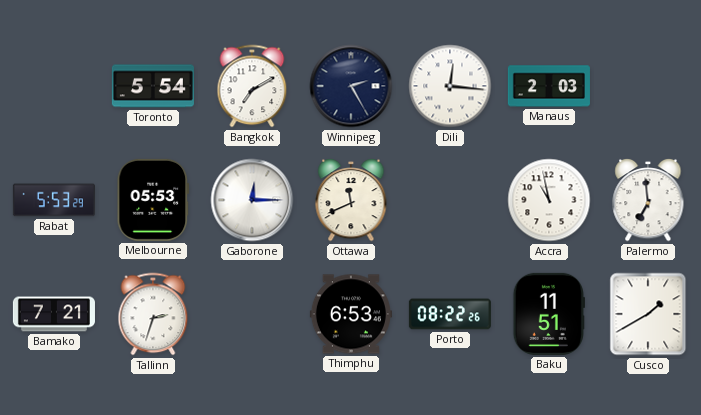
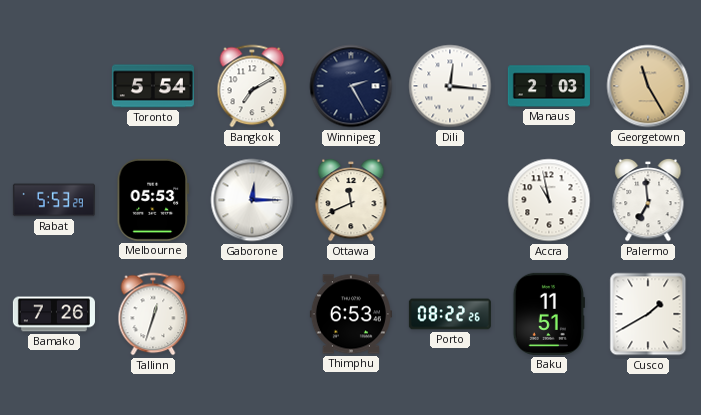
Georgetown: none -> 11:25 (648, 86)
Bamako: 7:21 -> 7:26 (54, 314)
Tallinn: 2:33 -> 12:33 (153, 314)
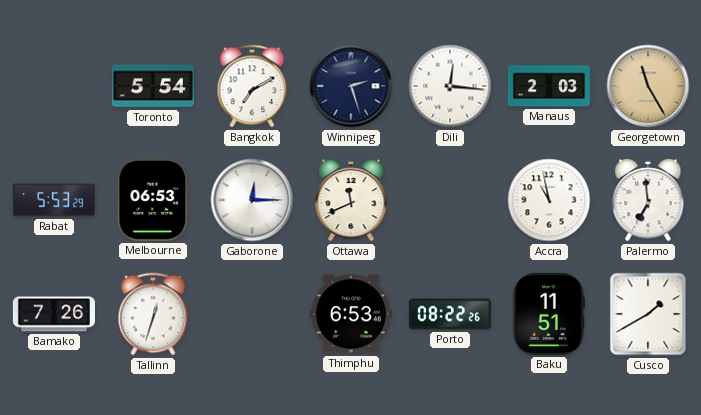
Winnipeg: 2:25 -> 2:27 (351, 86)
Melbourne: 05:53 -> 06:53 (153, 200)
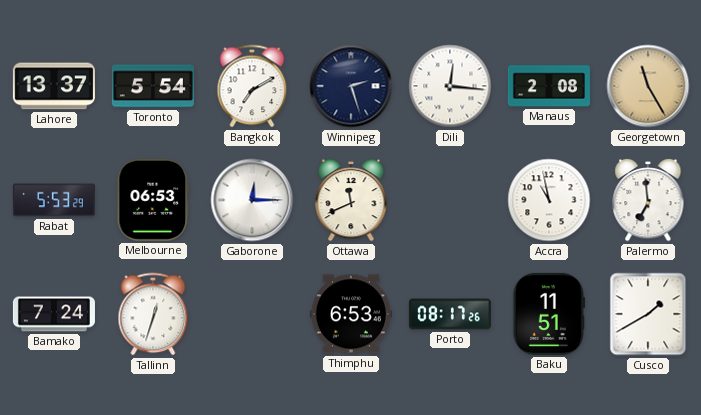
Lahore: none -> 13:37 (54, 86)
Manaus: 2:03 -> 2:08 (549, 86)
Bamako: 7:26 -> 7:24 (54, 314)
Porto: 08:22 -> 08:17 (450, 314)
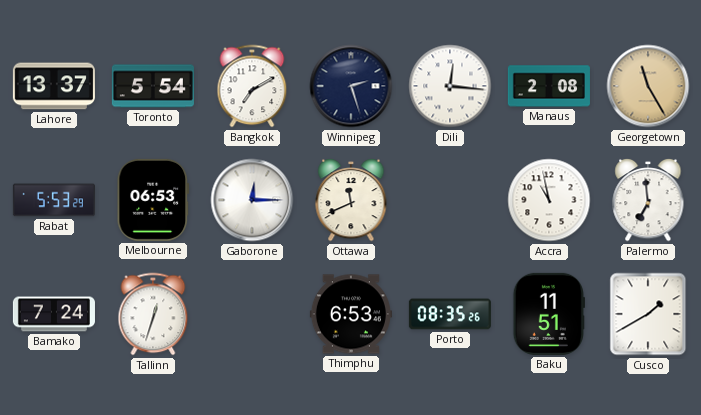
Porto: 08:17 -> 08:35 (450, 314)
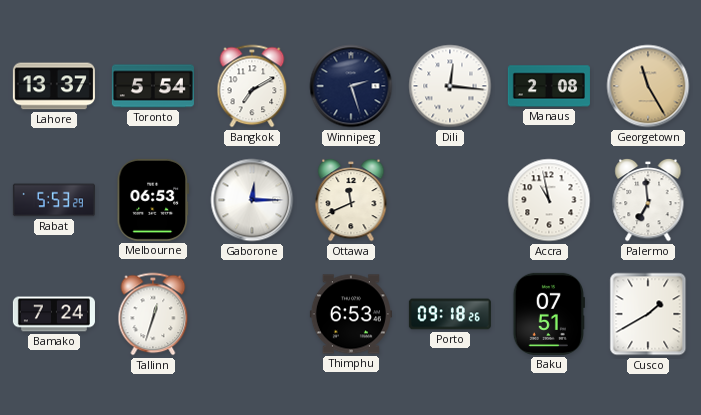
Porto: 08:35 -> 09:18 (450, 314)
Baku: 11:51 -> 07:51 (549, 314)
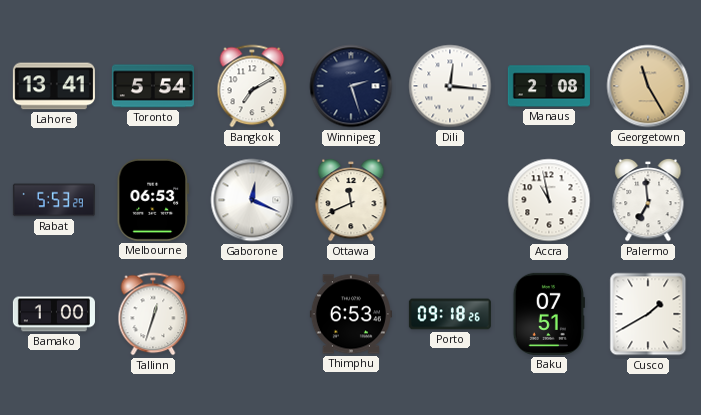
Lahore: 13:37 -> 13:41 (54, 86)
Gaborone: 12:15 -> 12:19 (252, 200)
Bamako: 7:24 -> 1:00 (54, 314)
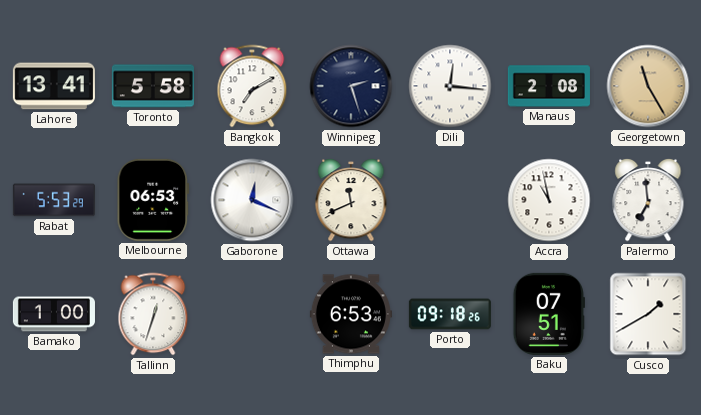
Toronto: 5:54 -> 5:58 (153, 86)
